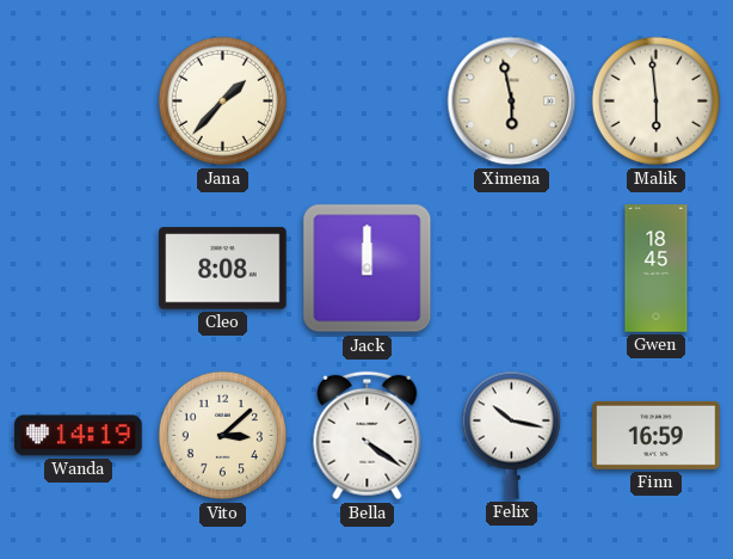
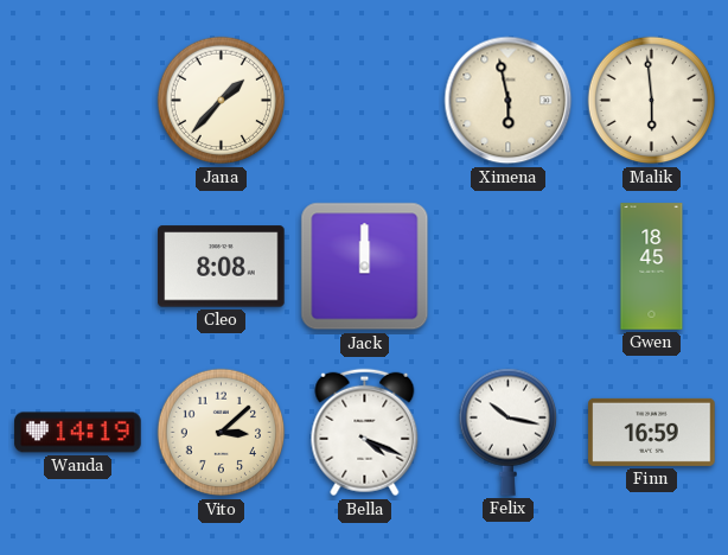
Bella: 4:21 -> 4:19 (365, 433)
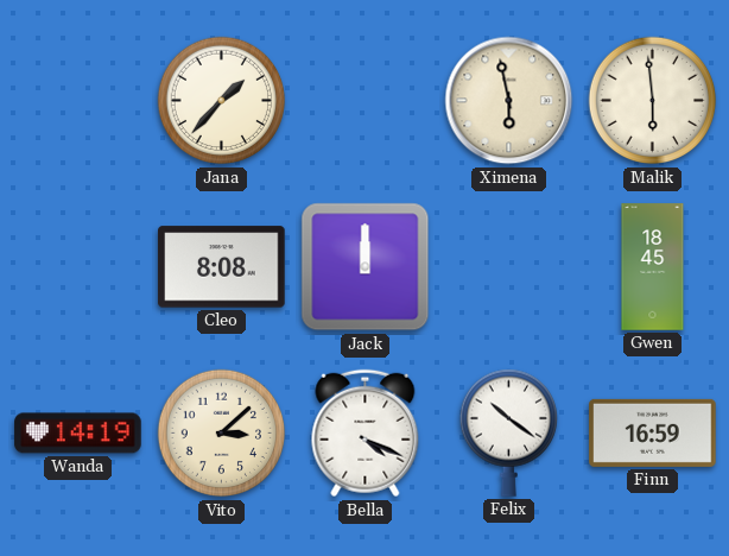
Felix: 10:17 -> 10:21 (508, 432)
